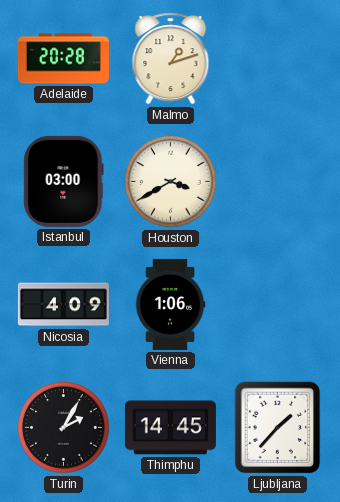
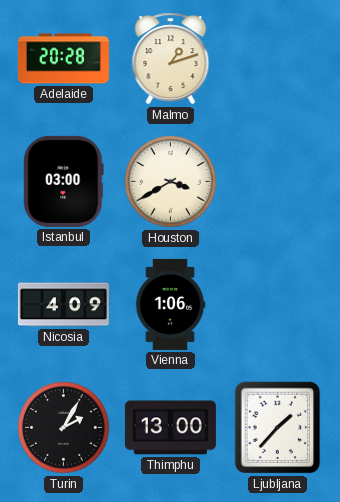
Thimphu: 14:45 -> 13:00 (170, 428)
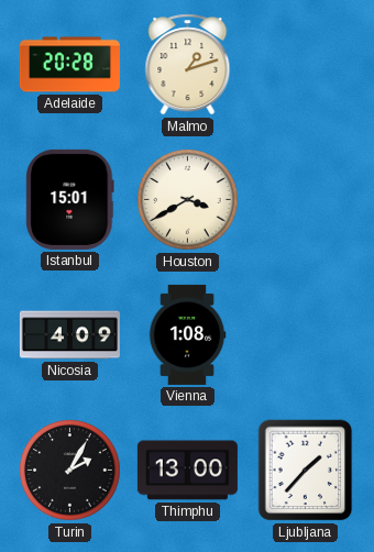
Istanbul: 03:00 -> 15:01 (70, 199)
Vienna: 1:06 -> 1:08 (187, 334)
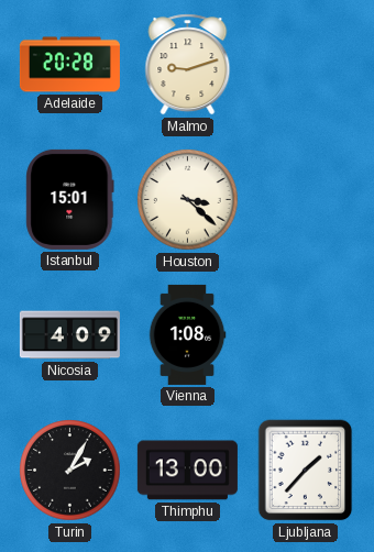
Malmo: 1:12 -> 9:12 (188, 65)
Houston: 3:40 -> 3:22 (188, 200)
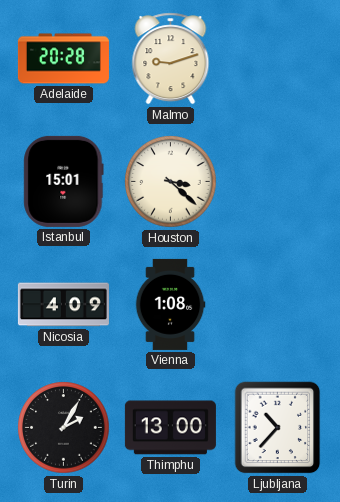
Ljubljana: 1:37 -> 10:37 (278, 428)
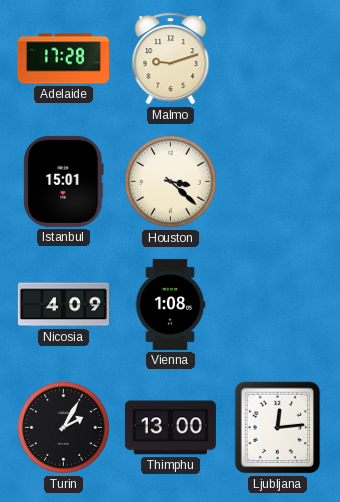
Adelaide: 20:28 -> 17:28 (63, 59)
Ljubljana: 10:37 -> 12:14 (278, 428)
